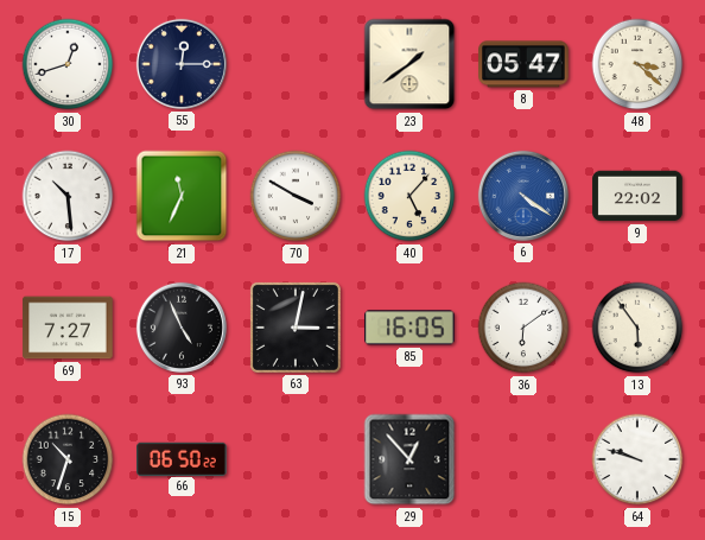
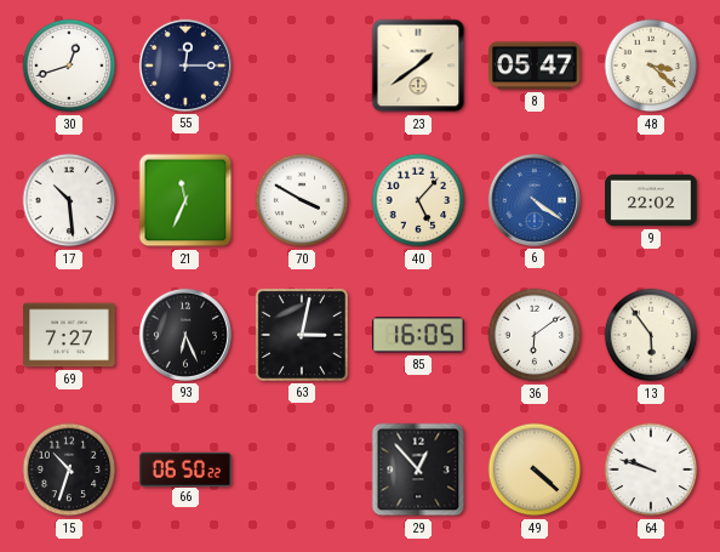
93: 4:56 -> 6:26 (185, 335)
49: none -> 4:22 (535, 470)
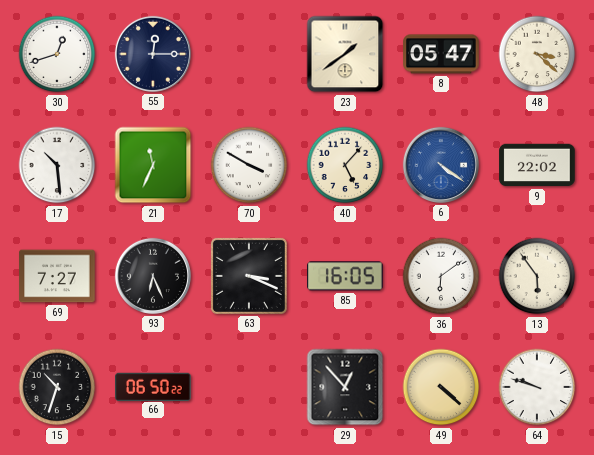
63: 3:02 -> 3:19 (249, 276)
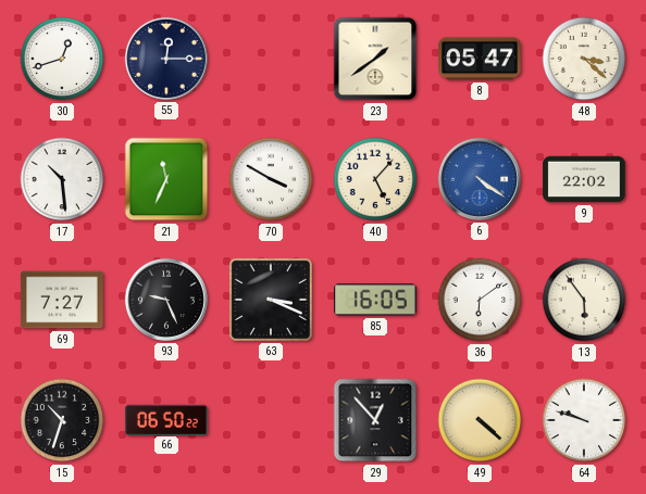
93: 6:26 -> 9:26 (166, 300)
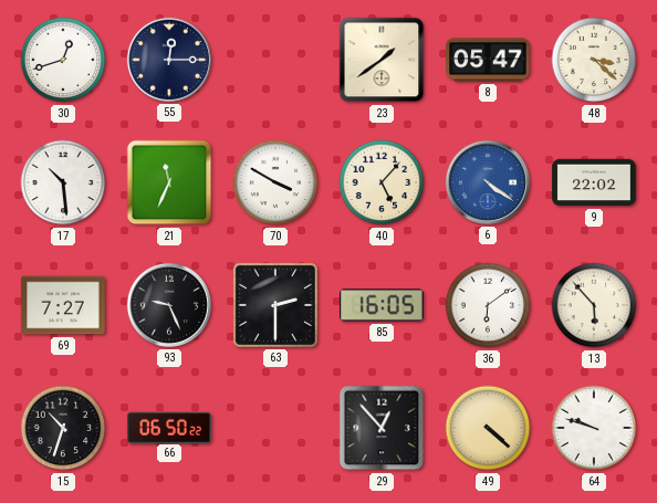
63: 3:19 -> 2:30 (275, 305)
13: 5:54 -> 5:53 (594, 305)
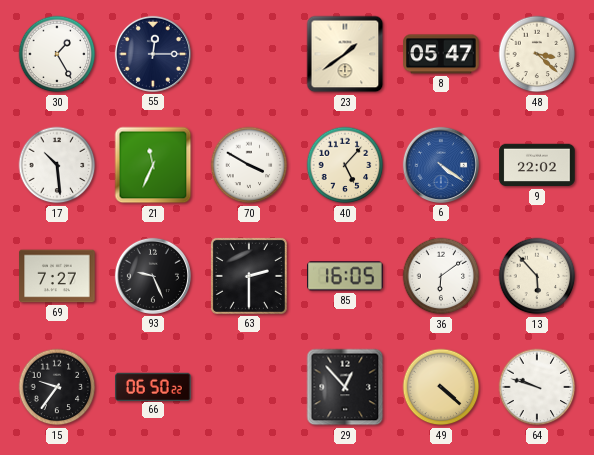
30: 12:42 -> 1:25 (57, 54)
15: 10:33 -> 9:36 (57, 387)
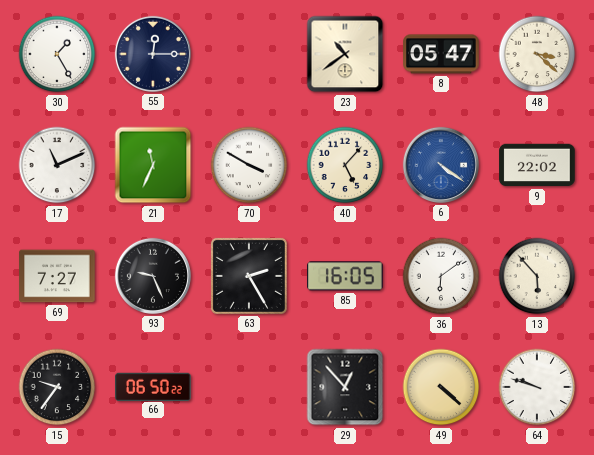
23: 1:39 -> 10:39 (345, 54)
17: 10:29 -> 11:11 (57, 165)
63: 2:30 -> 2:25 (249, 276)
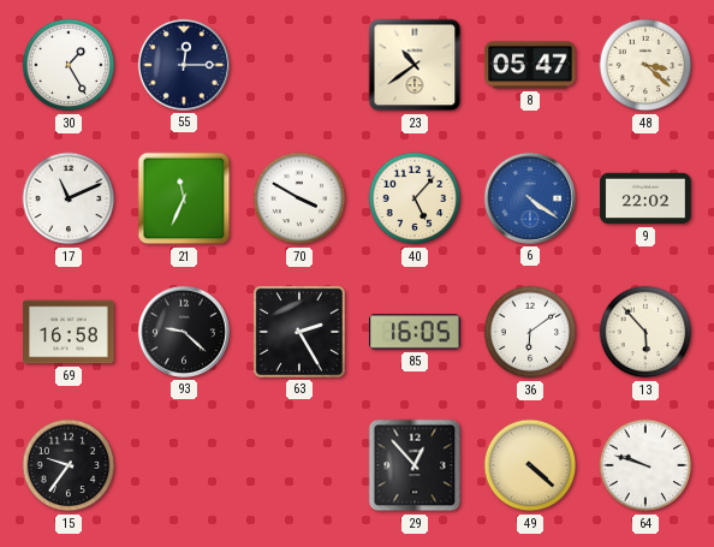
69: 7:27 -> 16:58 (69, 332)
93: 9:26 -> 9:22 (184, 332)
66: 06:50 -> none (153, 386)
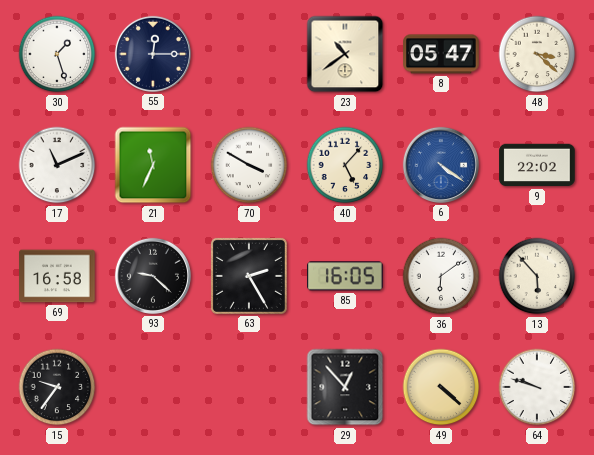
30: 1:25 -> 1:27 (57, 54)
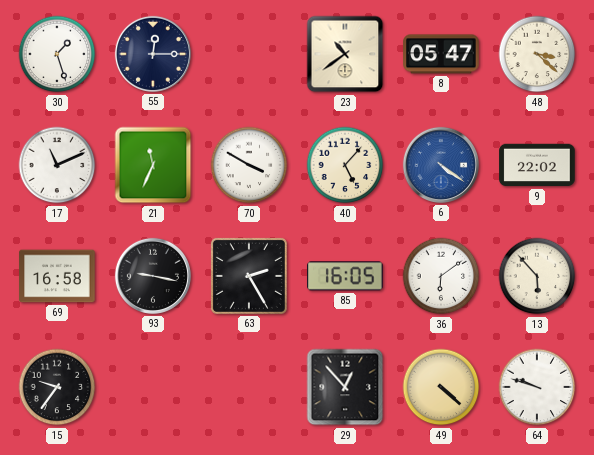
93: 9:22 -> 9:17 (153, 276)
